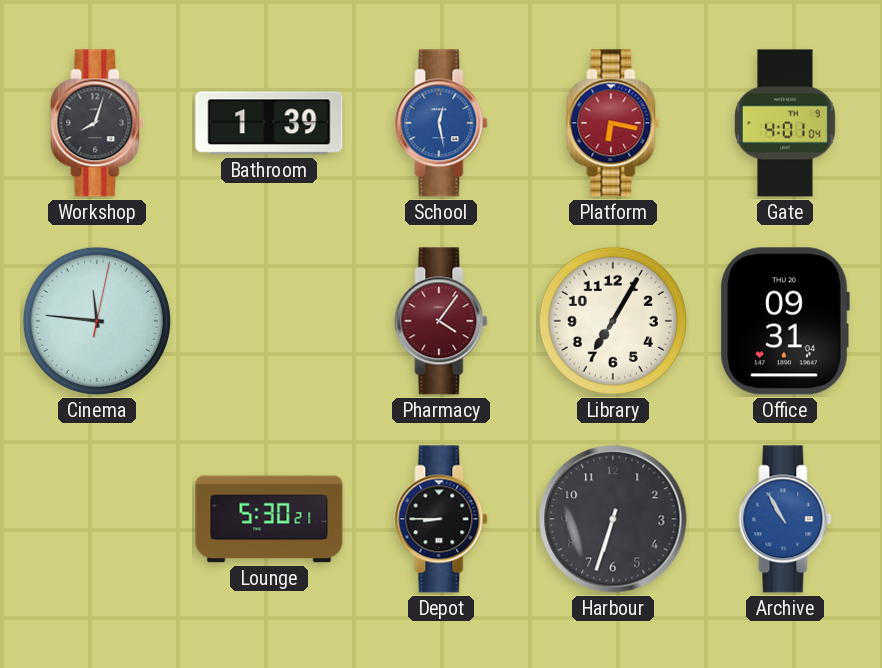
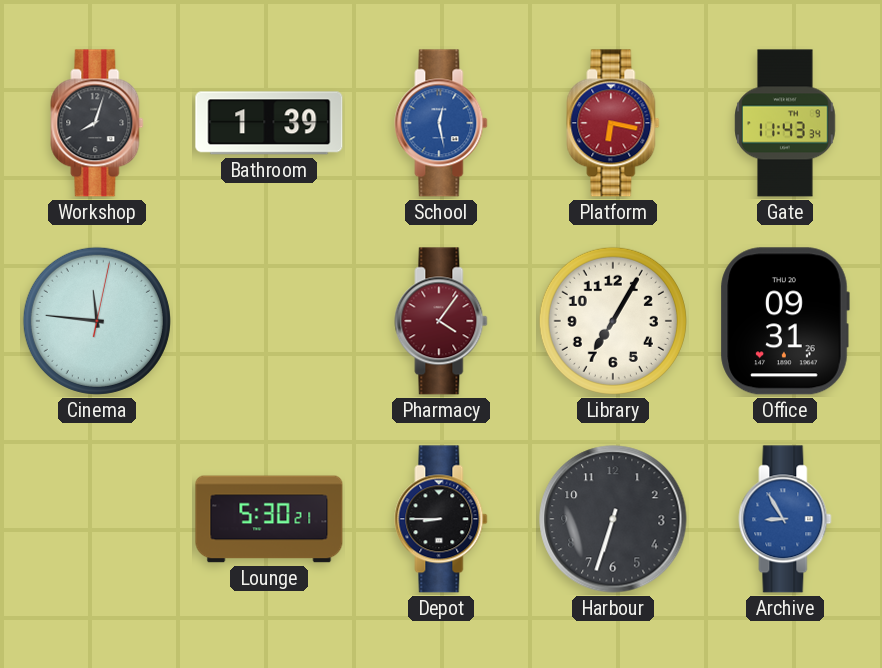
Gate: 4:01 -> 11:43 (785, 123)
Office: 09:31:04 -> 09:31:26 (785, 321)
Archive: 10:55 -> 8:55 (785, 519)
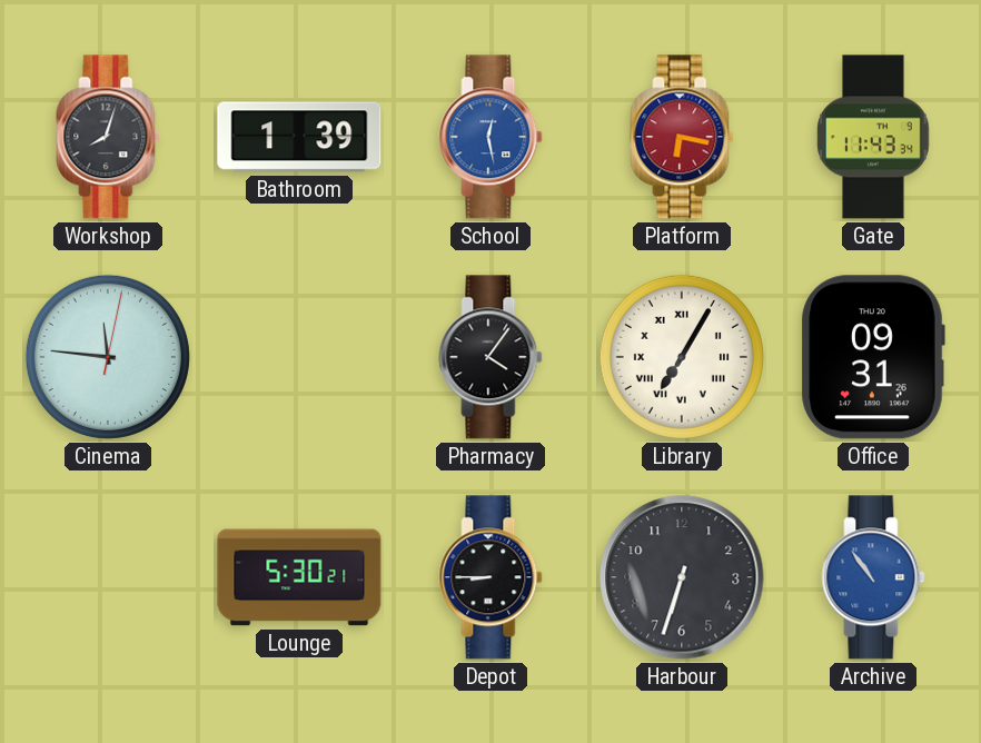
Pharmacy dial: burgundy -> black (490, 357)
Library numerals: Arabic -> Roman (682, 357)
Archive: 8:55 -> 10:54 (873, 577)
